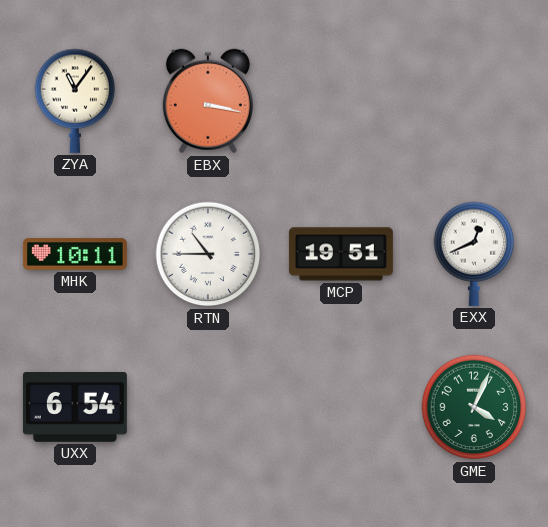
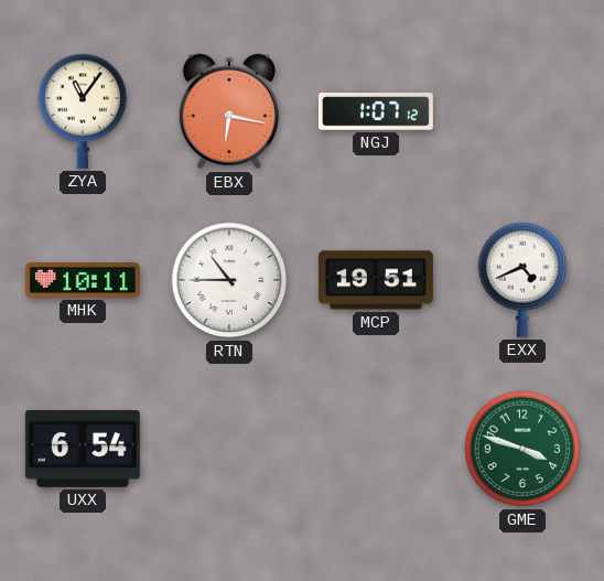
EBX: 3:17 -> 6:17 (229, 111)
NGJ: none -> 1:07 (376, 111)
EXX: 12:41 -> 4:41 (522, 280)
GME: 4:04 -> 3:48 (522, 449)
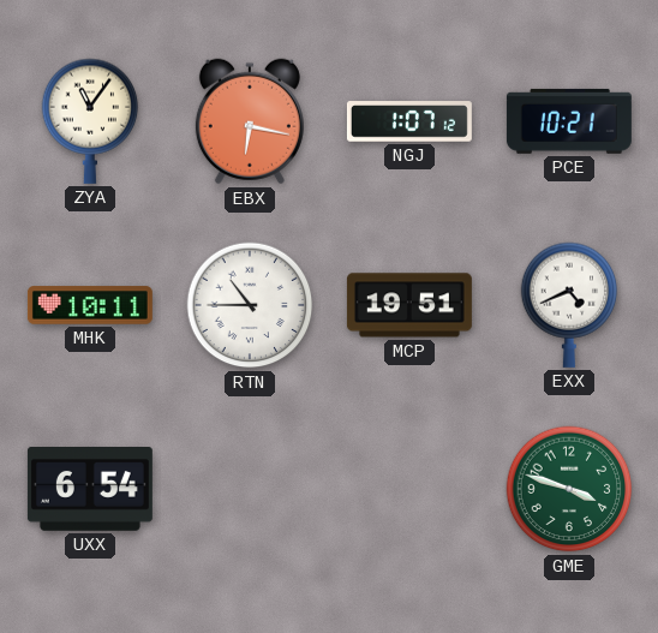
PCE: none -> 10:21 (569, 121)
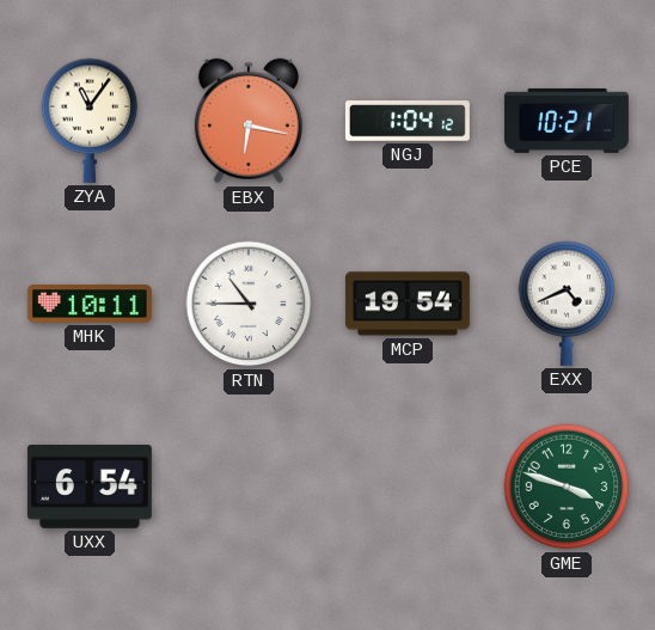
NGJ: 1:07 -> 1:04 (408, 121)
MCP: 19:51 -> 19:54 (408, 304)
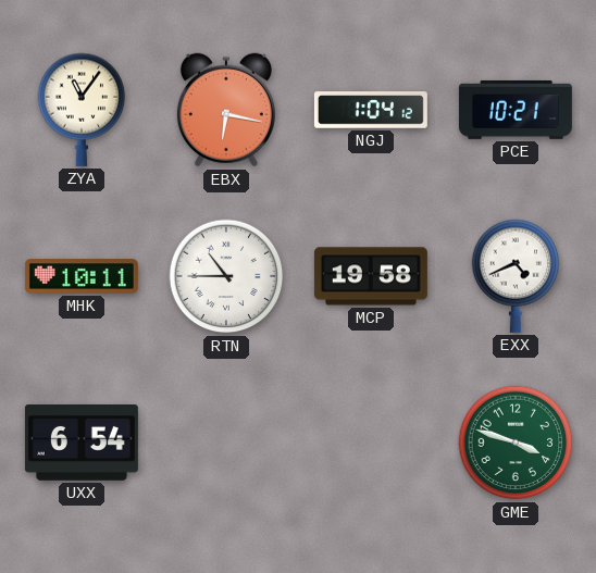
MCP: 19:54 -> 19:58 (371, 276)
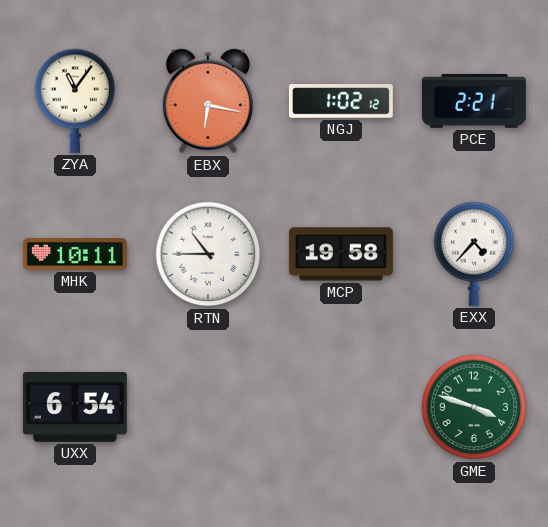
NGJ: 1:04 -> 1:02 (341, 101)
PCE: 10:21 -> 2:21 (474, 101)
EXX: 4:41 -> 4:37 (474, 254)
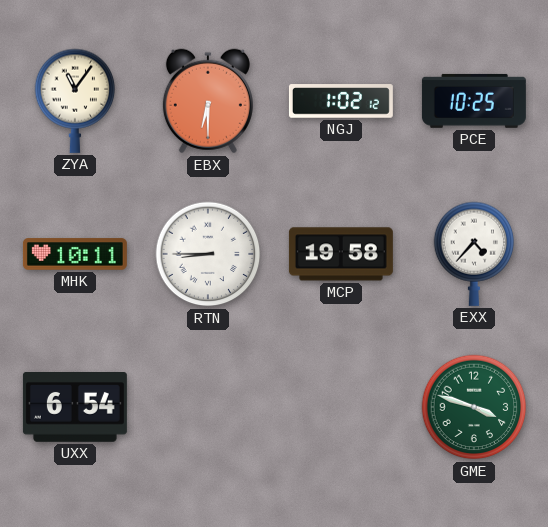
EBX: 6:17 -> 6:30 (208, 101)
PCE: 2:21 -> 10:25 (474, 101)
RTN: 10:45 -> 8:45 (208, 254)
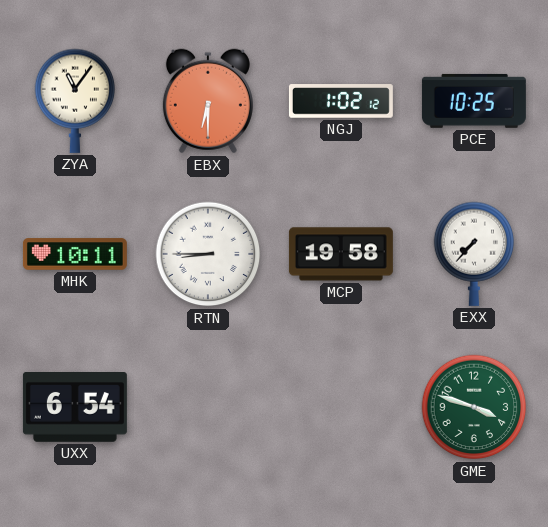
EXX: 4:37 -> 7:37 (474, 254)
